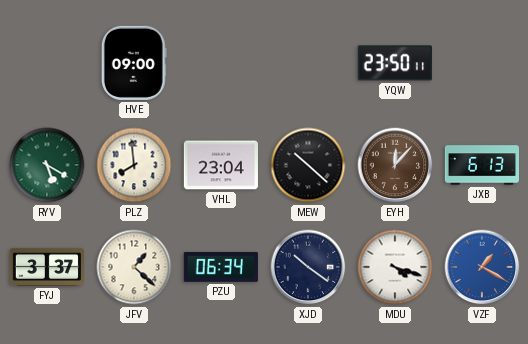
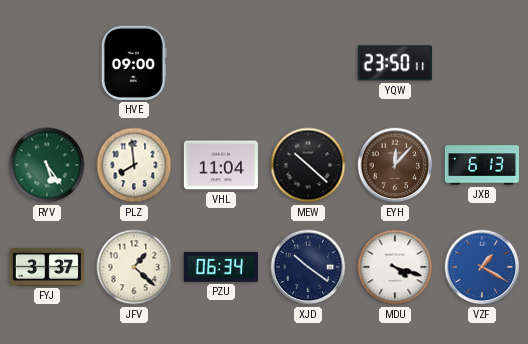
RYV: 5:20 -> 5:24 (47, 165)
VHL: 23:04 -> 11:04 (221, 165)
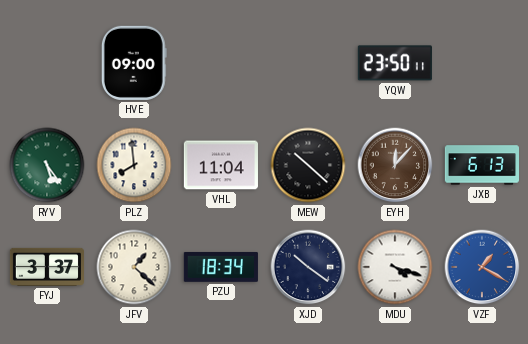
PZU: 06:34 -> 18:34 (221, 267)
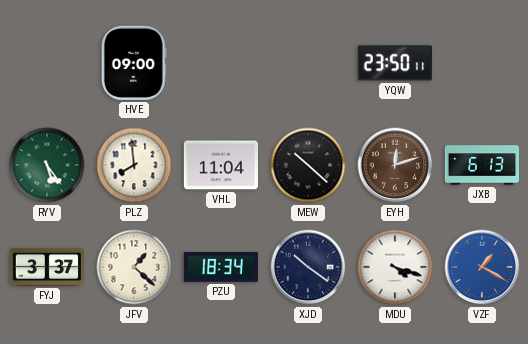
EYH: 12:07 -> 12:12 (395, 165)
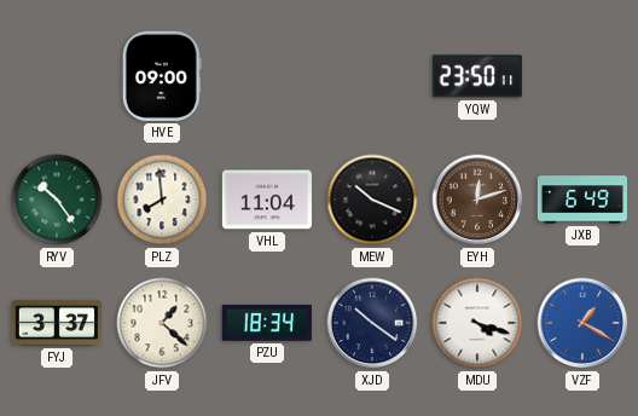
RYV: 5:24 -> 10:24 (57, 200)
MEW: 10:22 -> 10:19 (372, 200)
JXB: 6:13 -> 6:49 (581, 200)
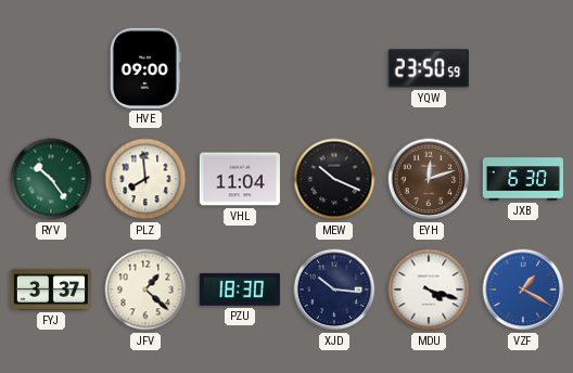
YQW: 23:50:11 -> 23:50:59 (429, 68)
JXB: 6:49 -> 6:30 (522, 179)
PZU: 18:34 -> 18:30 (240, 290)
XJD: 10:21 -> 10:16 (334, 290)
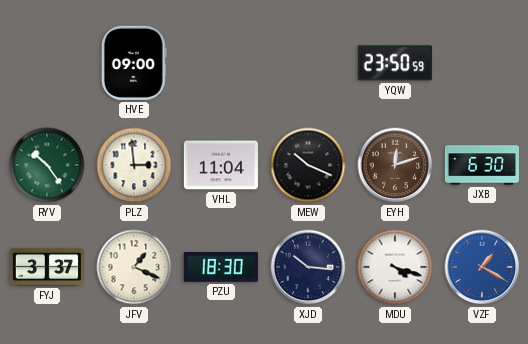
PLZ: 7:59 -> 2:59 (134, 165)
JFV: 1:22 -> 1:19 (134, 267)
